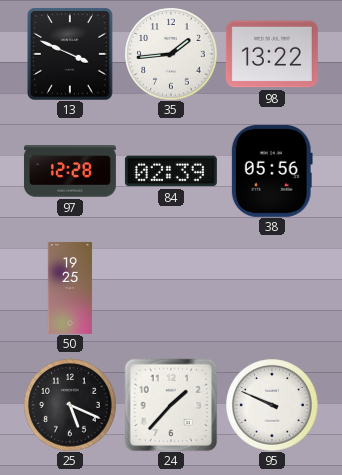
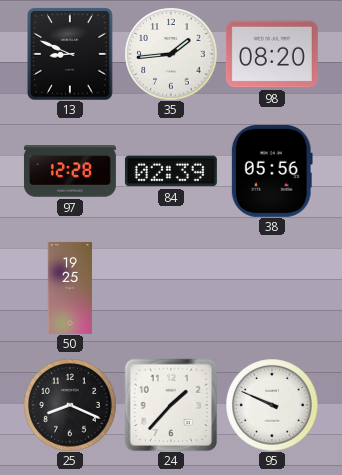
13: 3:49 -> 8:49 (70, 54)
98: 13:22 -> 08:20 (272, 54)
25: 5:19 -> 8:19 (70, 405)
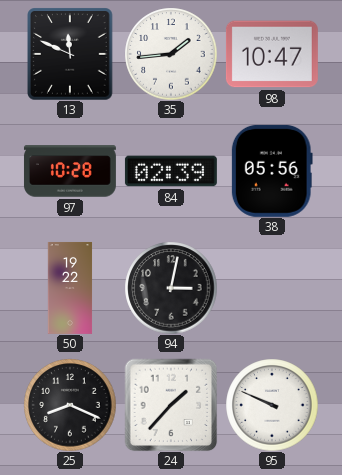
13: 8:49 -> 11:49 (70, 54)
98: 08:20 -> 10:47 (272, 54)
97: 12:28 -> 10:28 (70, 171)
50: 19:25 -> 19:22 (70, 288)
94: none -> 3:02 (171, 288)
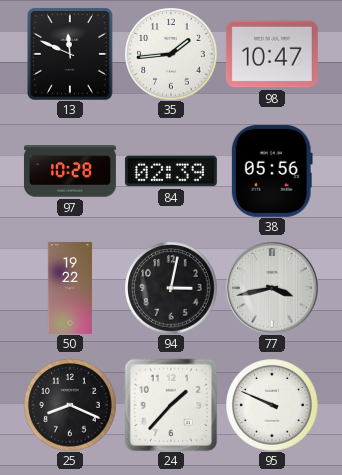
77: none -> 3:43 (272, 288)
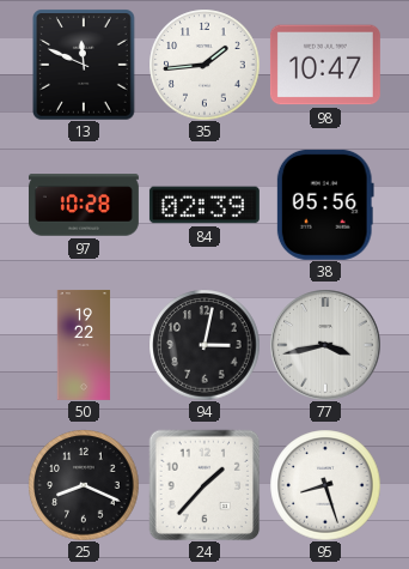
95: 9:49 -> 8:27 (325, 485)
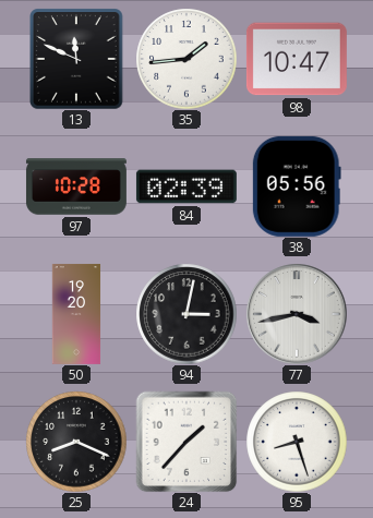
50: 19:22 -> 19:20 (76, 314)
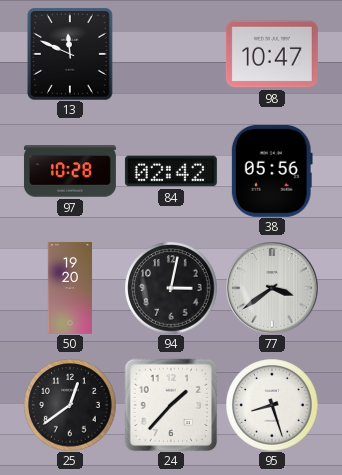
35: 1:44 -> none (186, 59)
84: 02:39 -> 02:42 (171, 171)
77: 3:43 -> 3:39 (272, 288)
25: 8:19 -> 12:39 (70, 405)
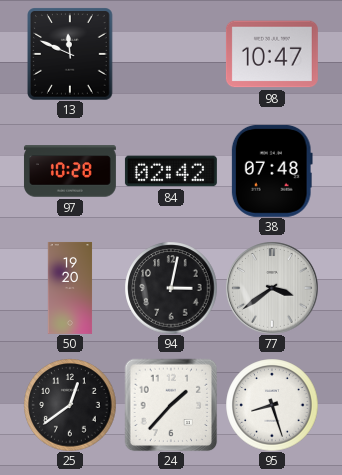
38: 05:56 -> 07:48 (272, 171)
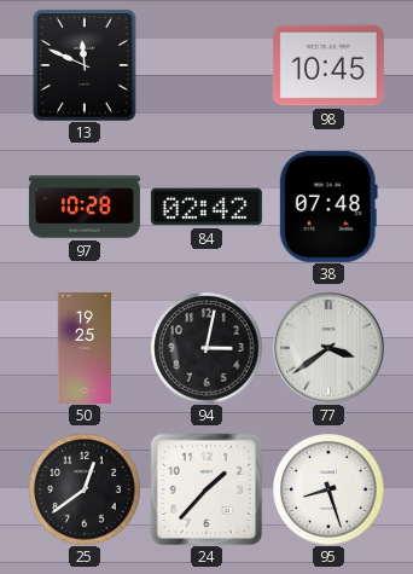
98: 10:47 -> 10:45 (328, 65)
50: 19:20 -> 19:25 (85, 348)
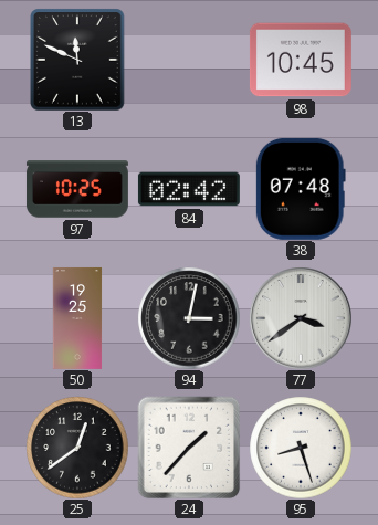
97: 10:28 -> 10:25 (77, 189)
